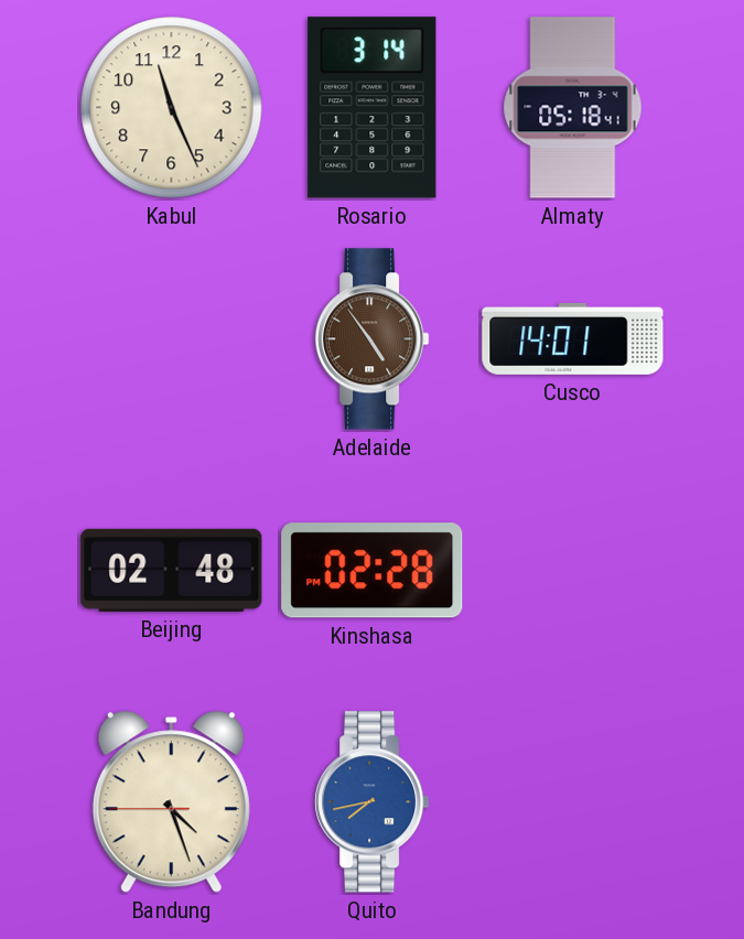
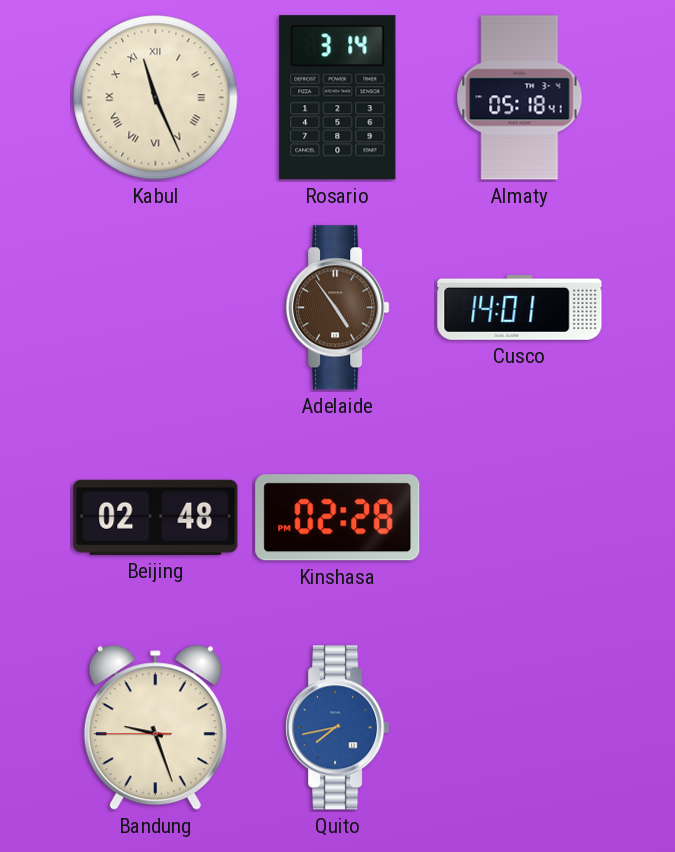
Kabul numerals: Arabic -> Roman (156, 98)
Bandung: 4:26 -> 9:26 (155, 728)
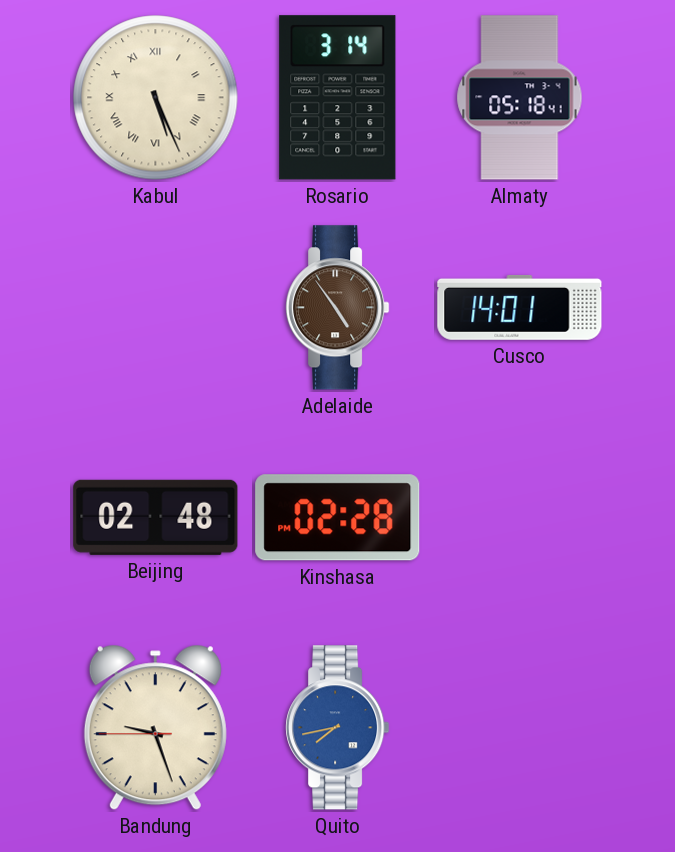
Kabul: 11:26 -> 5:26 (156, 98)
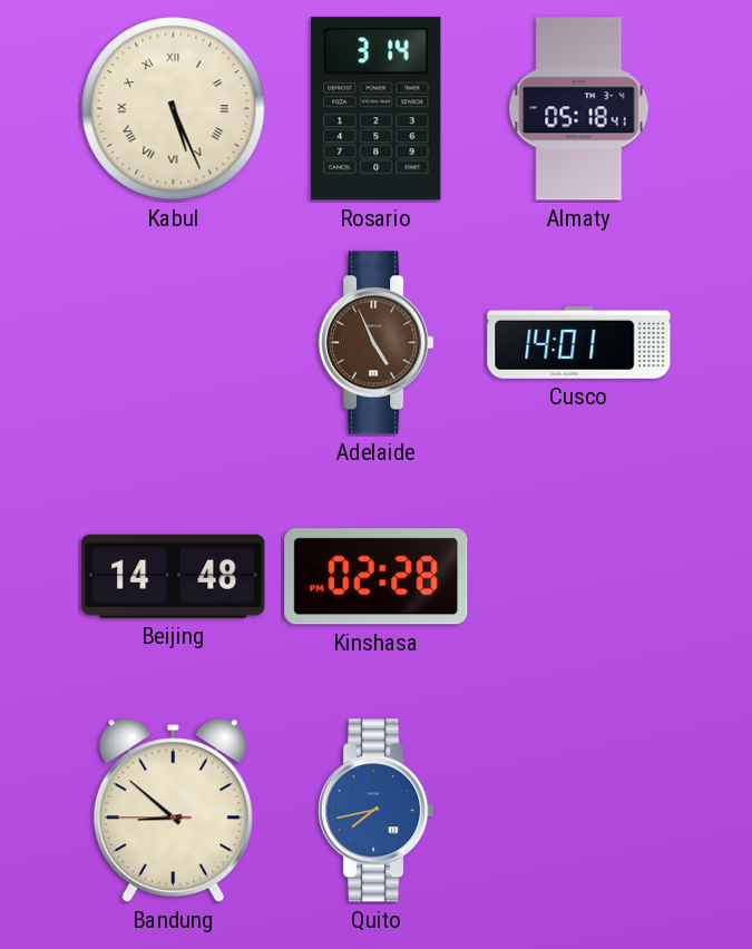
Adelaide: 4:54 -> 4:56 (377, 343)
Beijing: 02:48 -> 14:48 (174, 576)
Bandung: 9:26 -> 8:51 (173, 811)
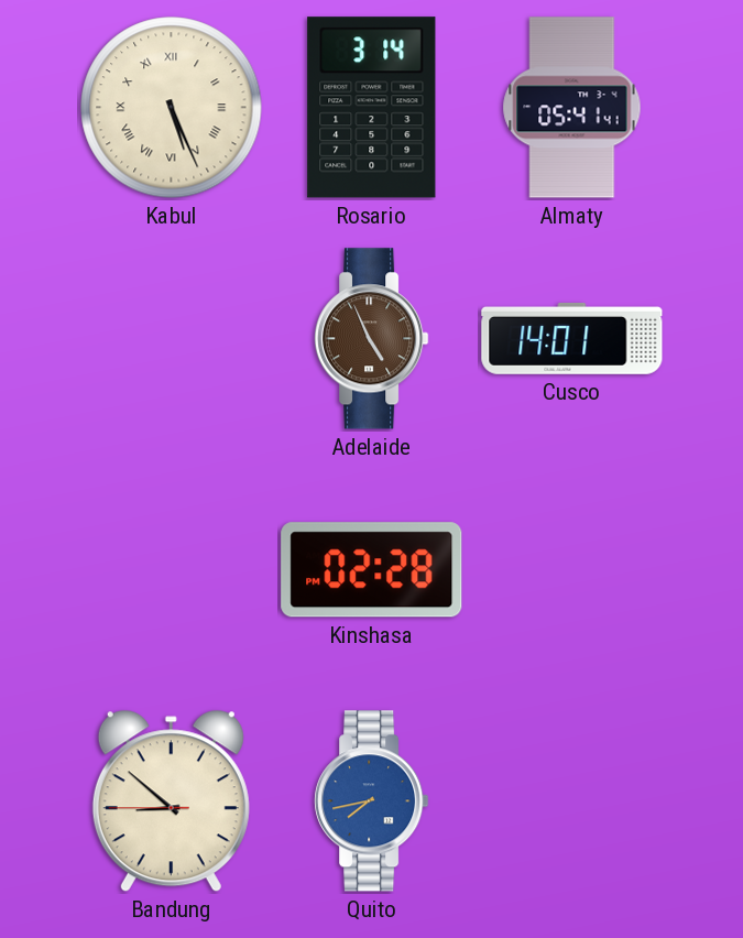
Almaty: 05:18 -> 05:41 (572, 108)
Beijing: 14:48 -> none (174, 576)
